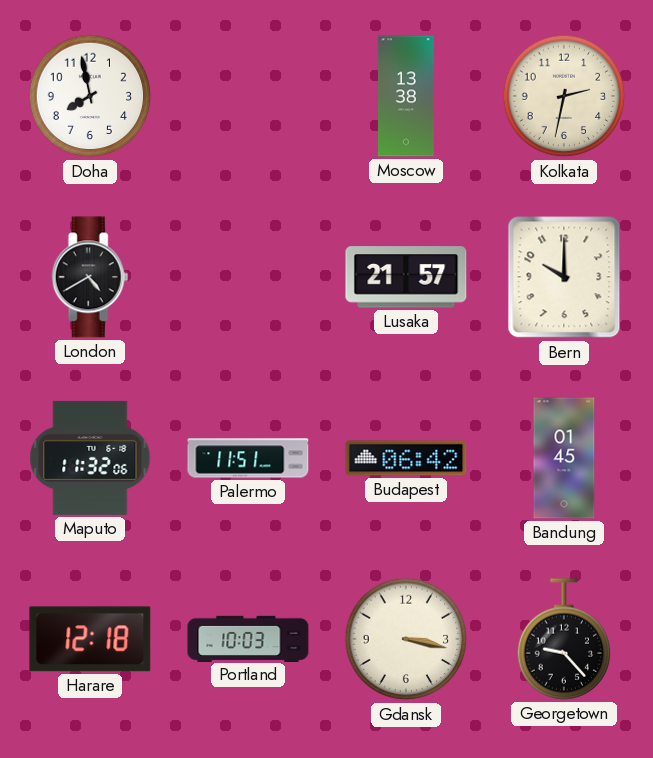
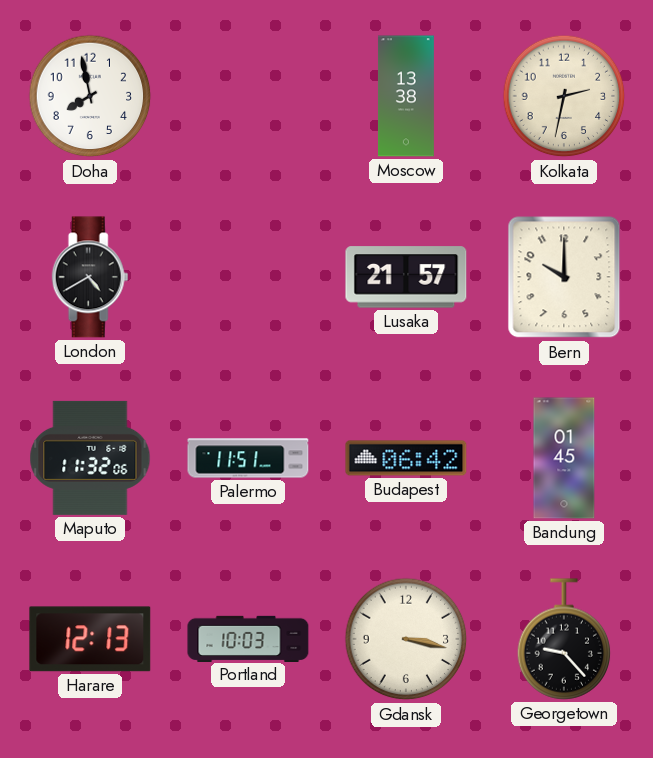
Harare: 12:18 -> 12:13 (90, 639)
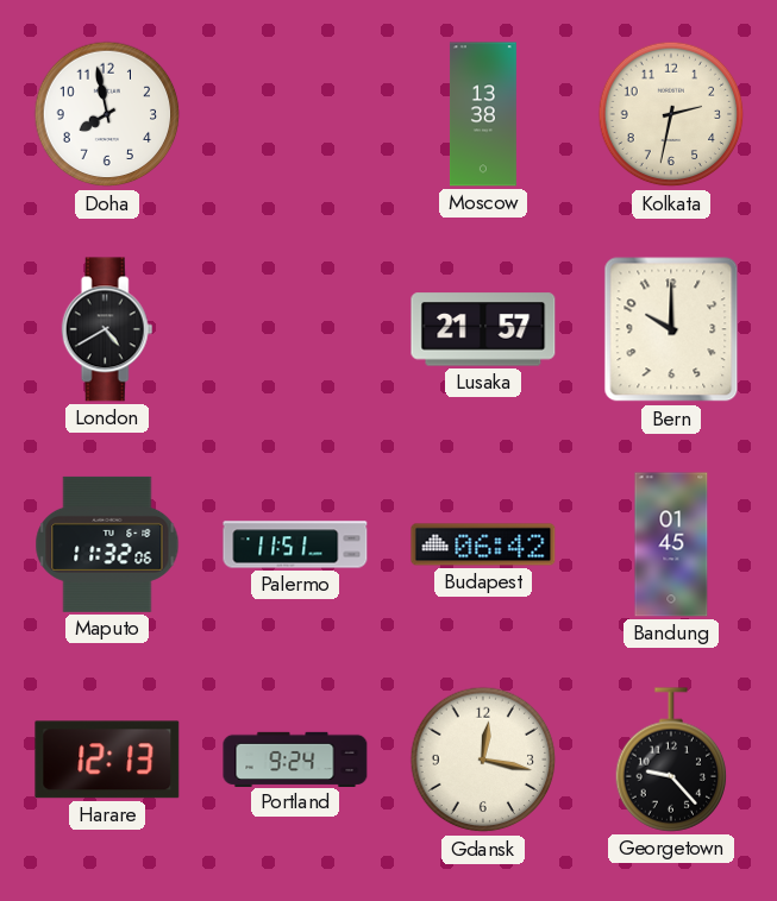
Portland: 10:03 -> 9:24 (295, 758)
Gdansk: 3:17 -> 12:17 (483, 760)
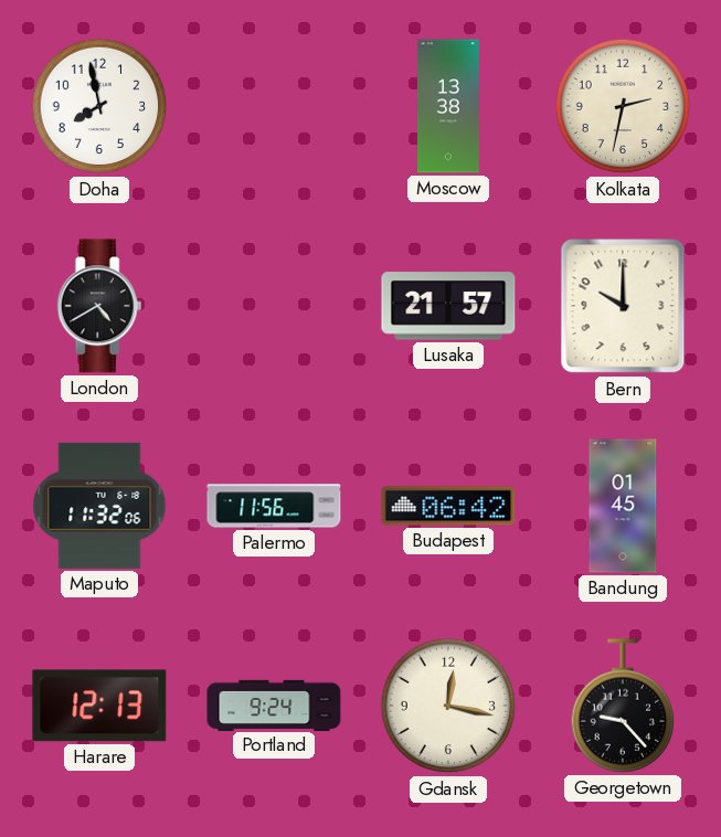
Palermo: 11:51 -> 11:56 (274, 506)
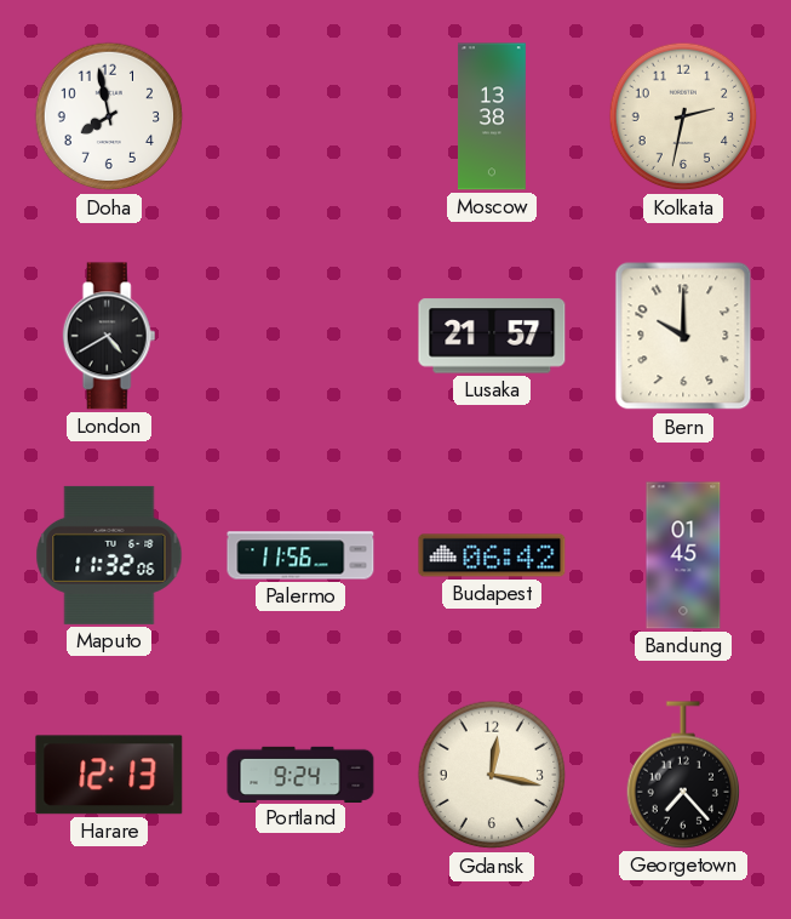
Georgetown: 9:23 -> 7:23 (683, 775)
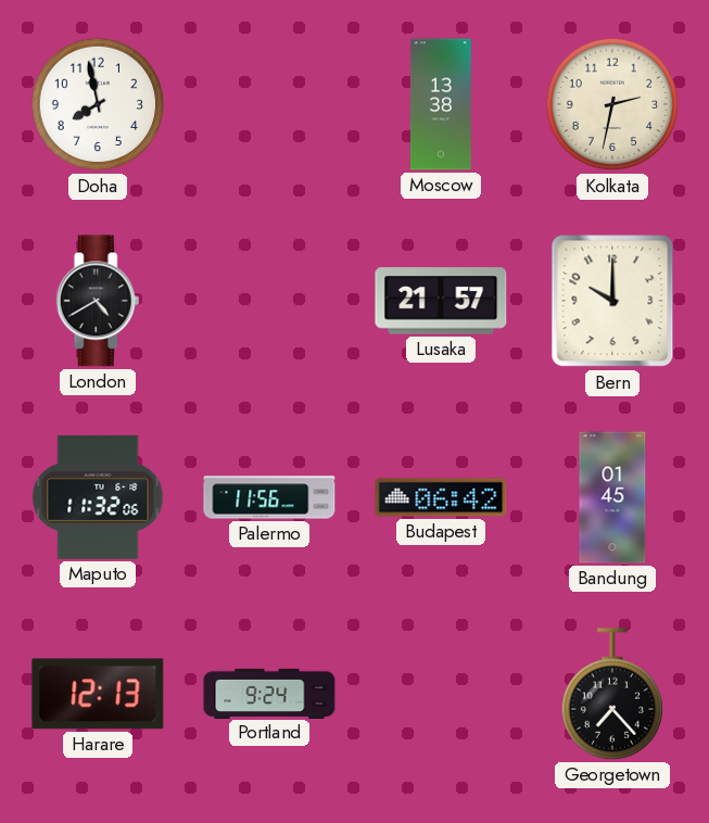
Gdansk: 12:17 -> none (492, 775)
